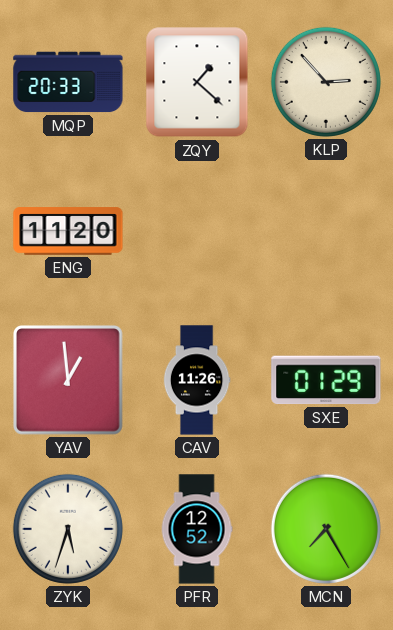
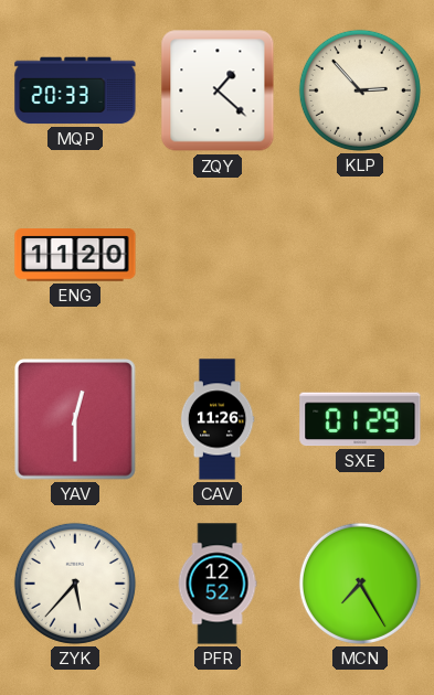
YAV: 12:59 -> 12:30 (76, 420)
ZYK: 5:33 -> 5:37 (75, 584)
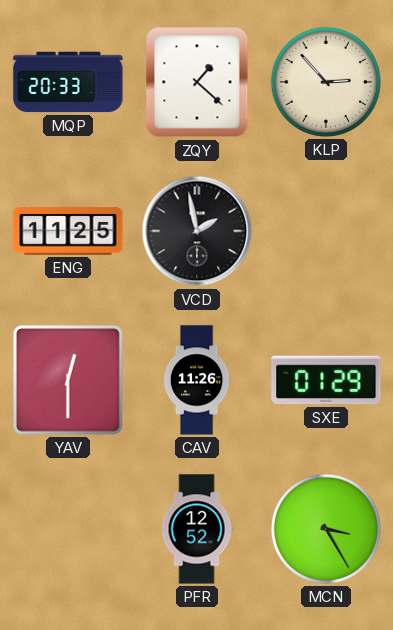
ENG: 11:20 -> 11:25 (68, 231)
VCD: none -> 1:58 (197, 231)
ZYK: 5:37 -> none (75, 584)
MCN: 7:25 -> 3:25 (326, 529)
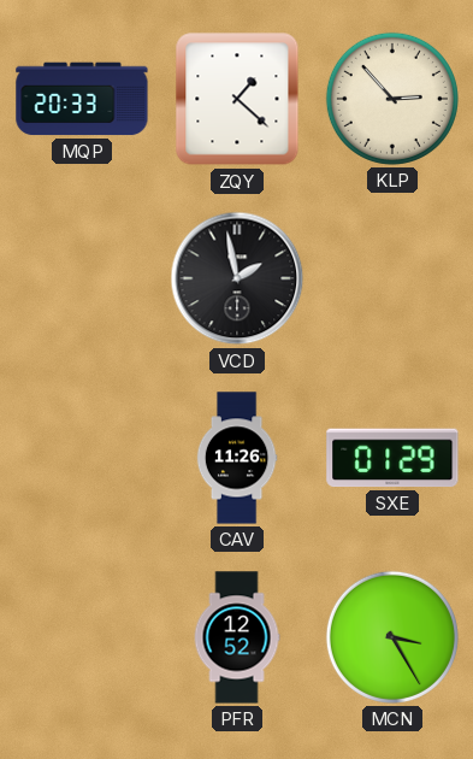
ENG: 11:25 -> none (68, 231)
YAV: 12:30 -> none (69, 381)
